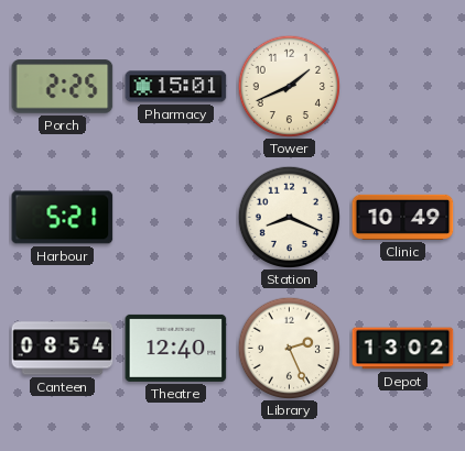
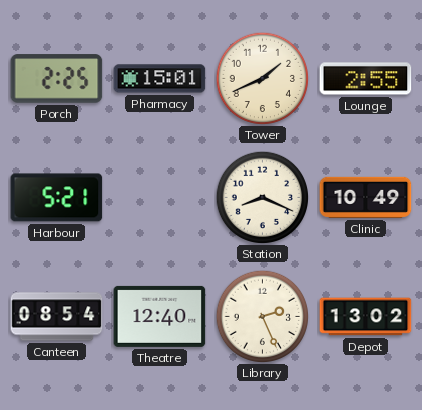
Lounge: none -> 2:55 (366, 79)
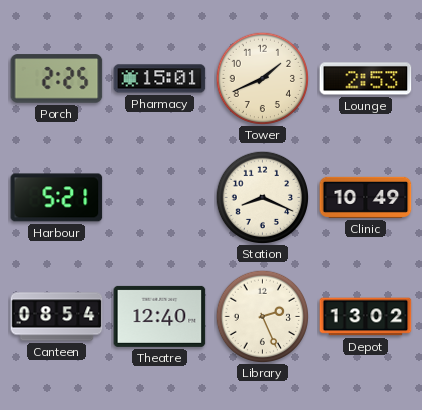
Lounge: 2:55 -> 2:53 (366, 79)
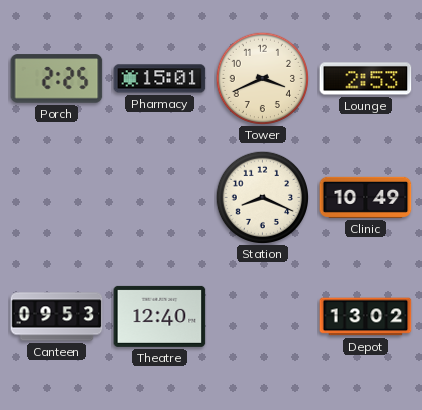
Tower: 1:41 -> 3:41 (262, 78)
Harbour: 5:21 -> none (57, 198)
Canteen: 08:54 -> 09:53 (57, 317)
Library: 2:26 -> none (262, 316)
